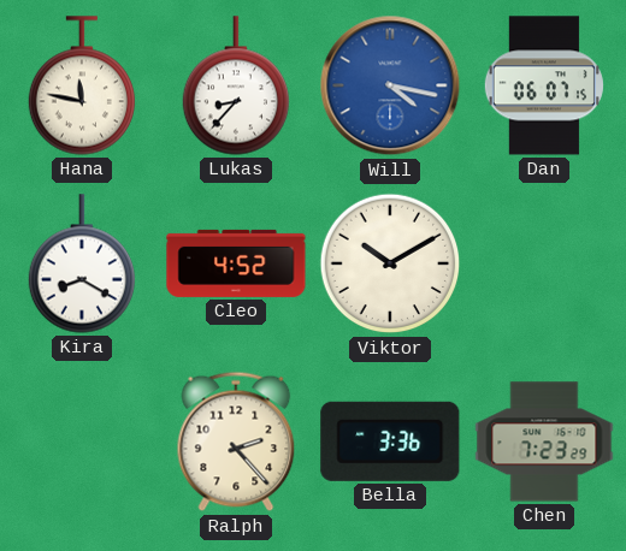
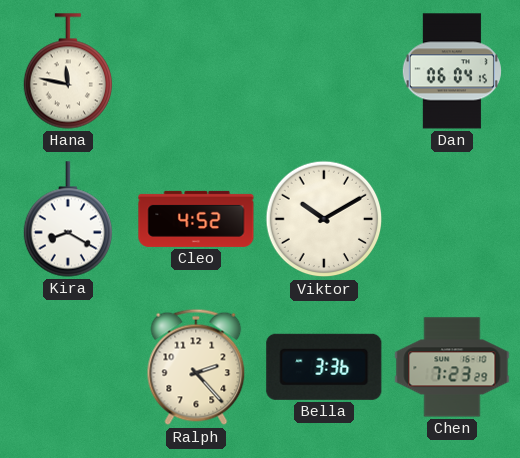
Lukas: 8:37 -> none (235, 85)
Will: 4:17 -> none (390, 85)
Dan: 06:07 -> 06:04 (452, 71)
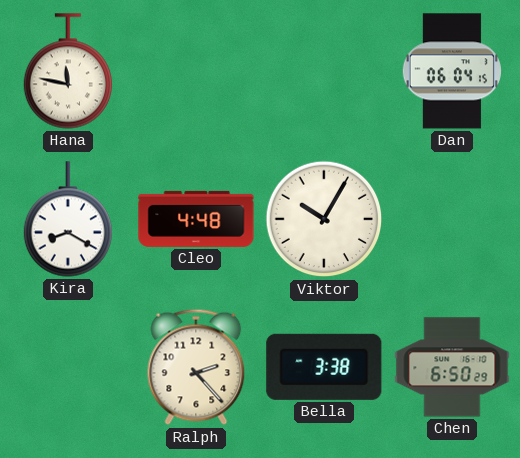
Cleo: 4:52 -> 4:48 (196, 219)
Viktor: 10:10 -> 10:05 (324, 219)
Bella: 3:36 -> 3:38 (324, 367)
Chen: 7:23 -> 6:50 (452, 367)
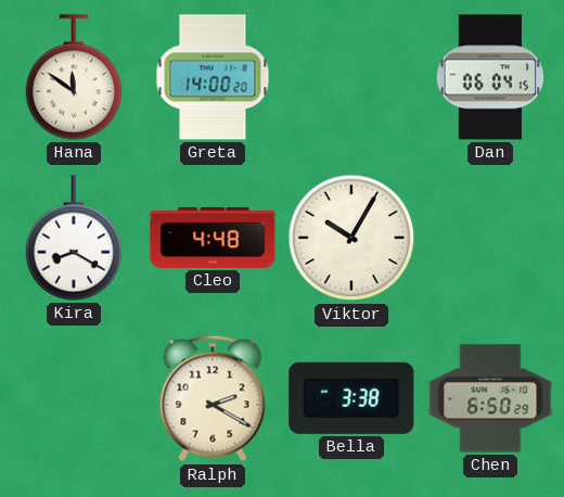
Hana: 11:47 -> 11:51 (73, 77)
Greta: none -> 14:00 (213, 77)
Ralph: 2:23 -> 2:20 (213, 398)
